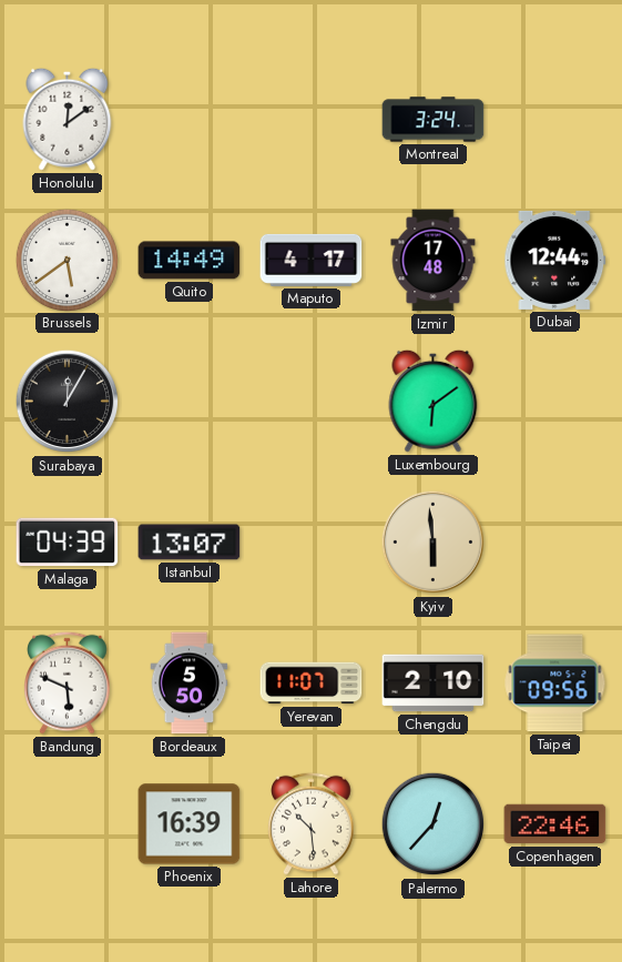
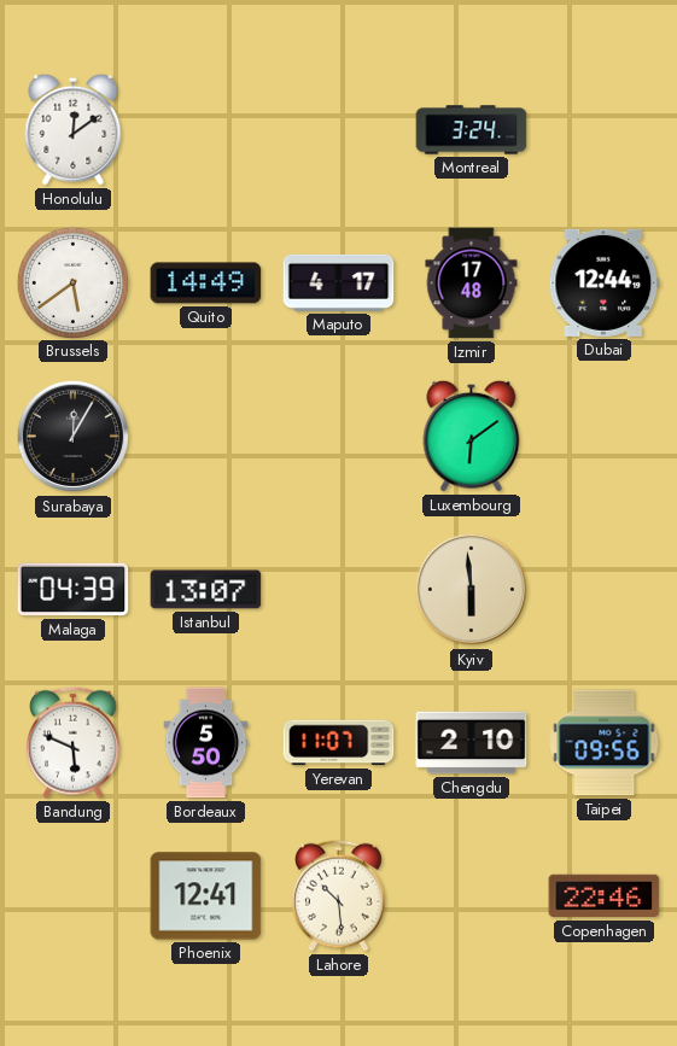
Phoenix: 16:39 -> 12:41 (206, 896)
Palermo: 12:37 -> none (434, 824)
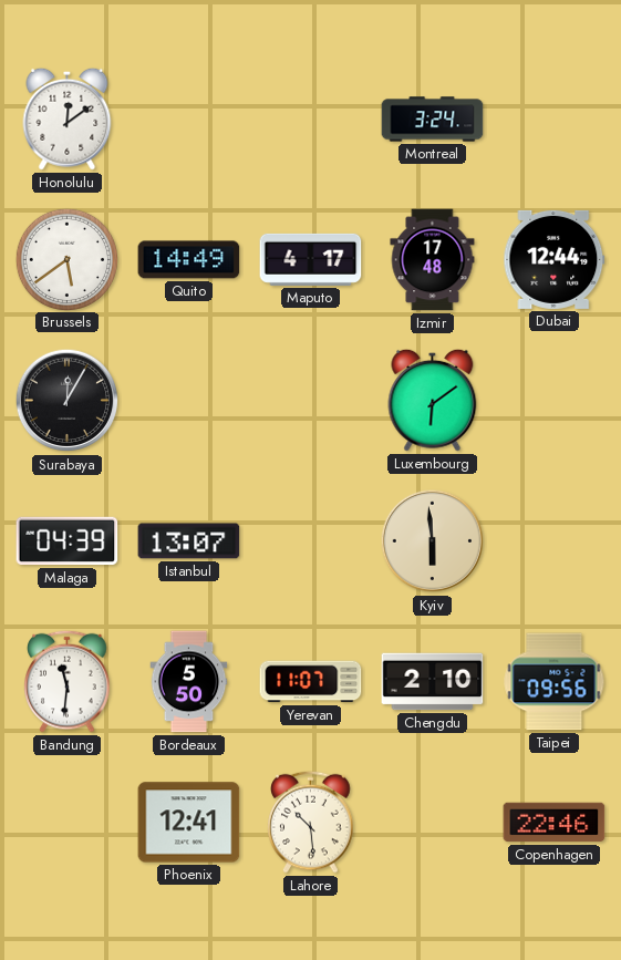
Bandung: 5:49 -> 11:31 (68, 681)
